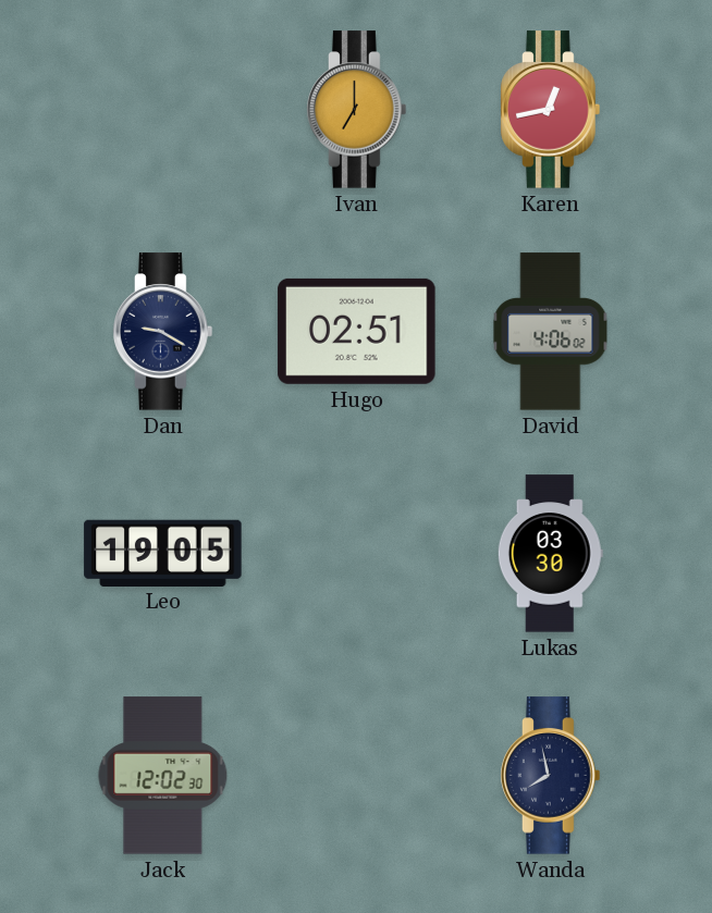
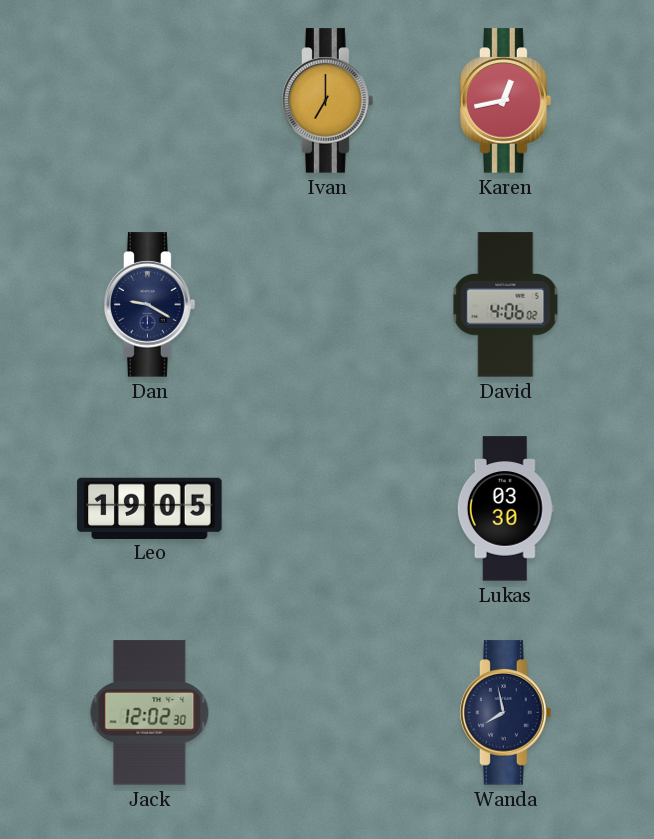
Hugo: 02:51 -> none (357, 331)
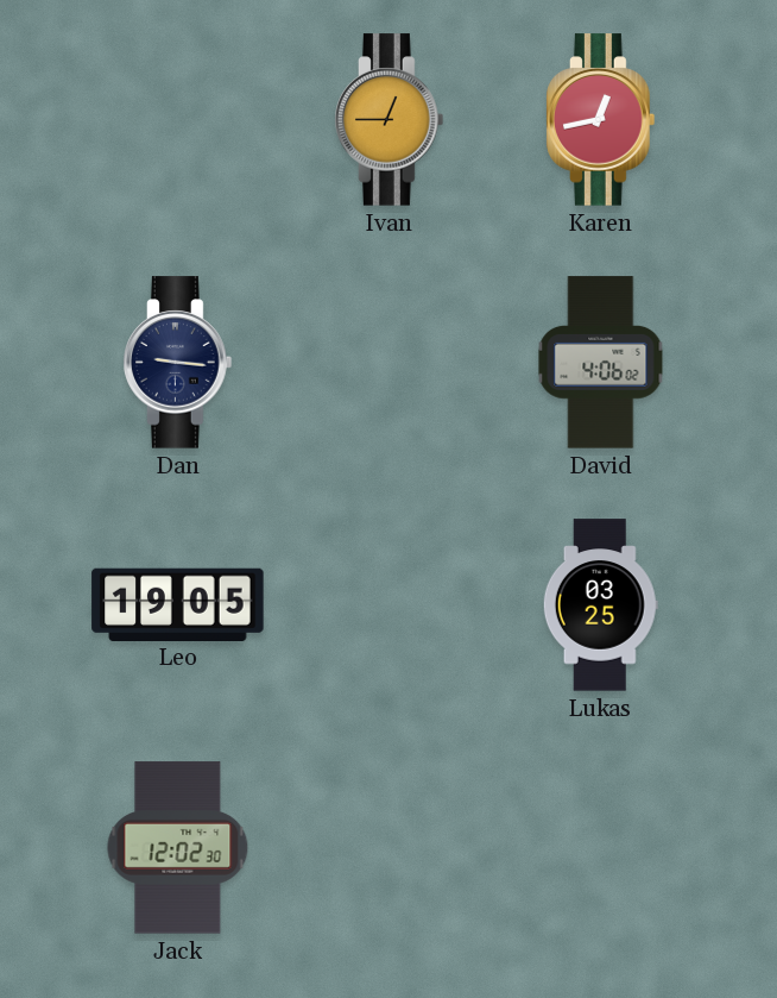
Ivan: 7:00 -> 12:45 (390, 120)
Dan: 9:20 -> 9:16 (178, 363)
Lukas: 03:30 -> 03:25 (600, 605)
Wanda: 7:58 -> none (506, 713)
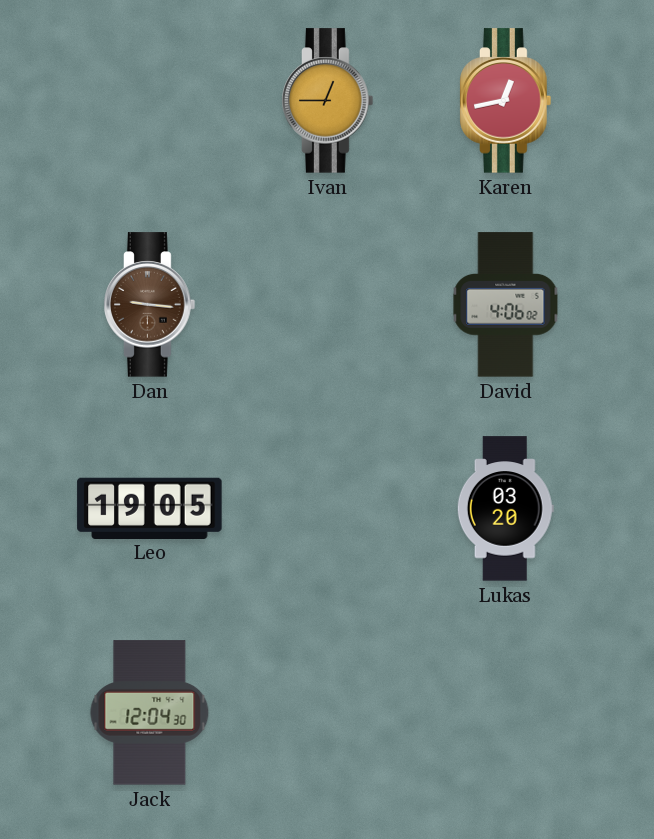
Dan dial: navy -> brown (150, 305)
Lukas: 03:25 -> 03:20 (505, 509)
Jack: 12:02 -> 12:04 (150, 713)
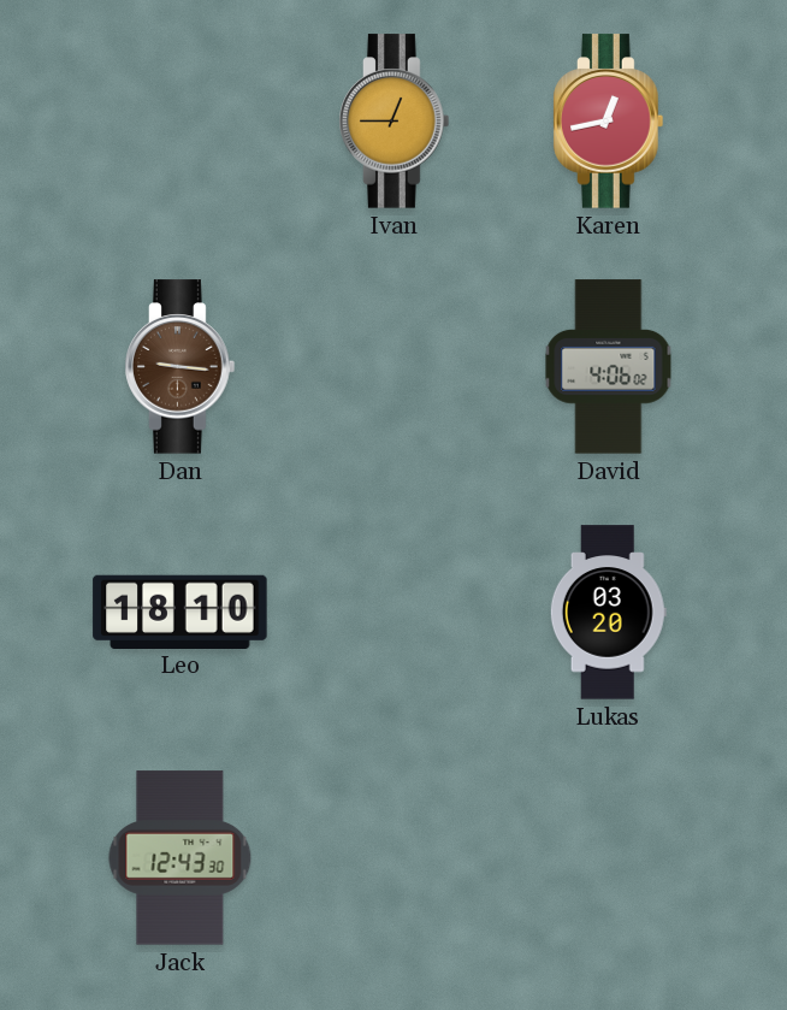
Leo: 19:05 -> 18:10 (181, 612)
Jack: 12:04 -> 12:43 (181, 858)
